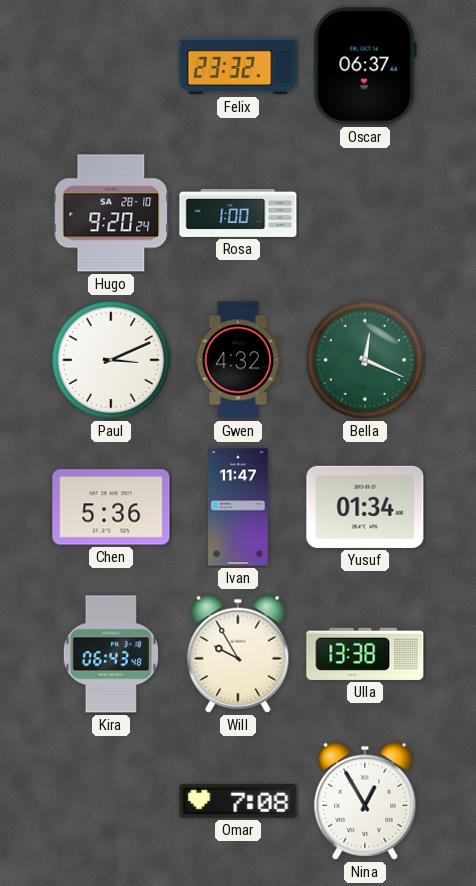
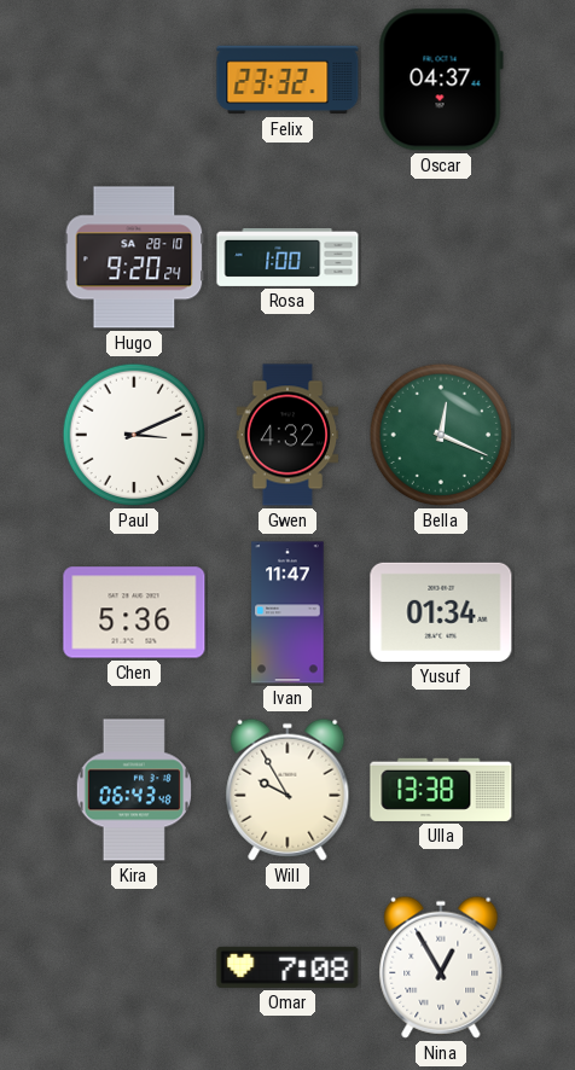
Oscar: 06:37 -> 04:37 (441, 80)
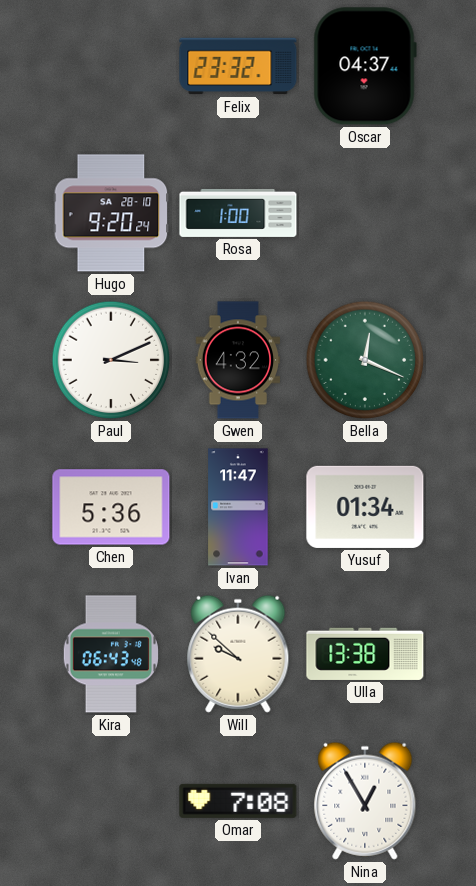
Will: 9:55 -> 9:52 (238, 654)
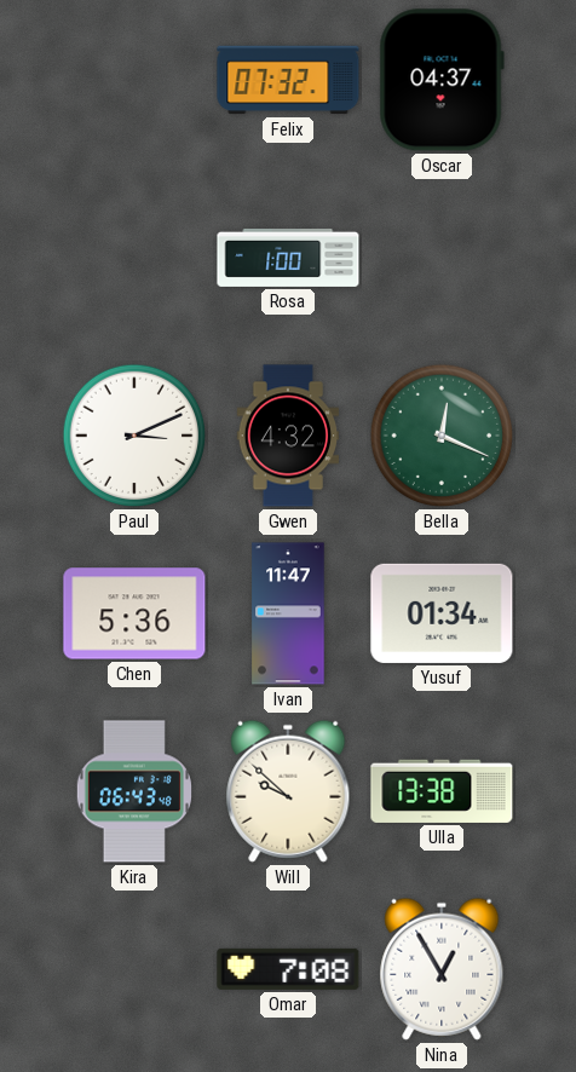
Felix: 23:32 -> 07:32 (288, 80)
Hugo: 9:20 -> none (111, 213)
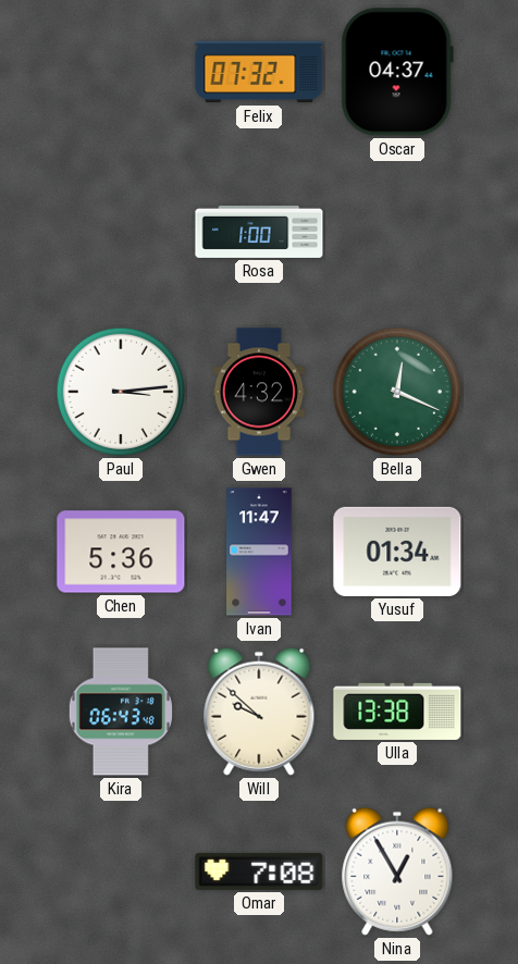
Paul: 3:11 -> 3:14 (121, 392)
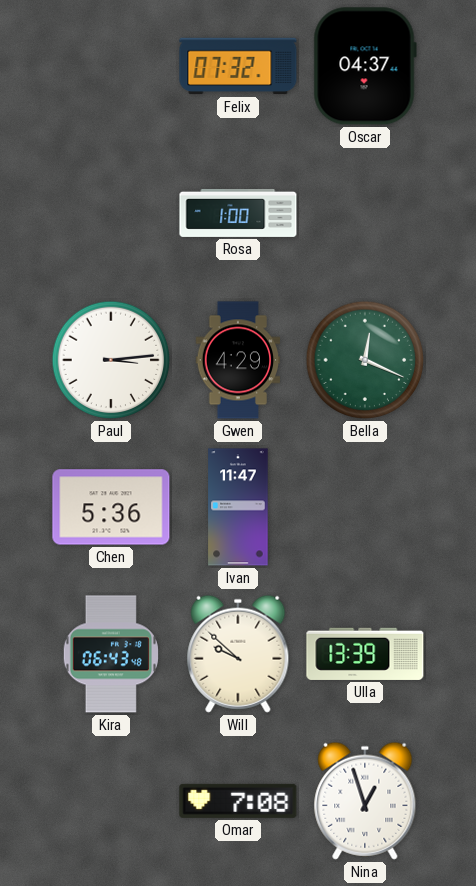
Gwen: 4:32 -> 4:29 (238, 360)
Yusuf: 01:34 -> none (397, 552)
Ulla: 13:38 -> 13:39 (365, 654)
Nina: 12:55 -> 12:57 (365, 801)
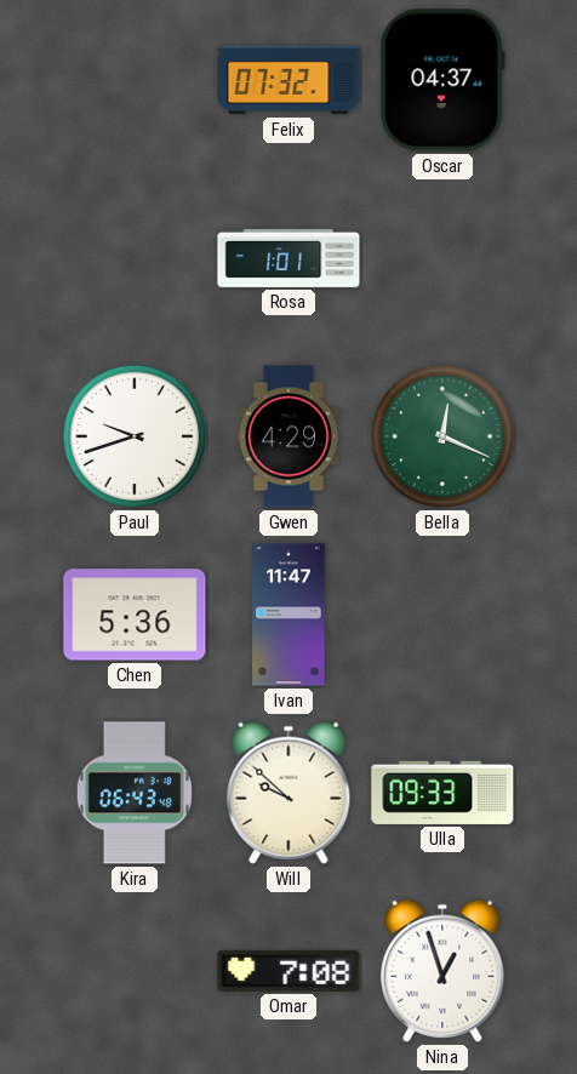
Rosa: 1:00 -> 1:01 (288, 258)
Paul: 3:14 -> 9:42 (135, 436)
Ulla: 13:39 -> 09:33 (442, 793)
